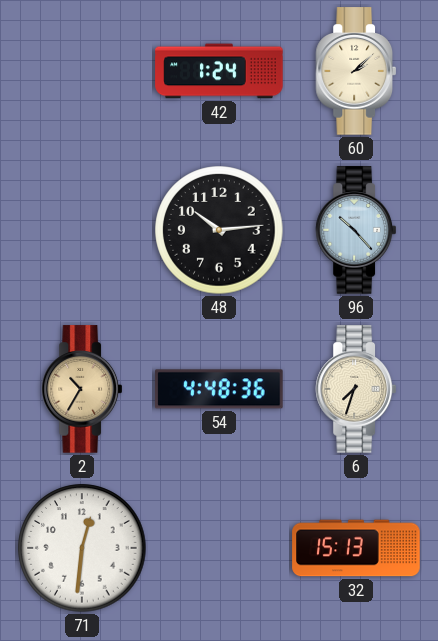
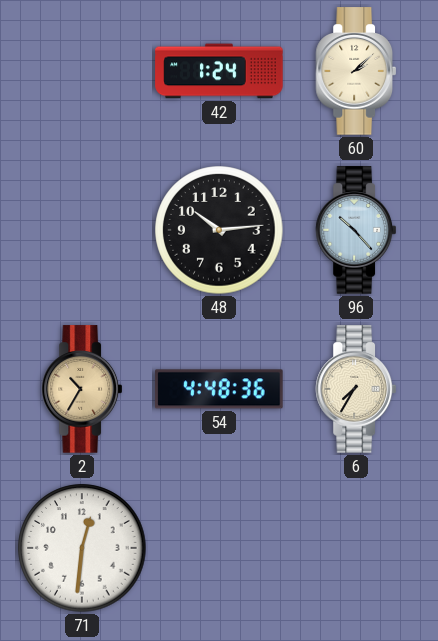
6: 7:33 -> 7:35 (355, 389)
32: 15:13 -> none (356, 548)
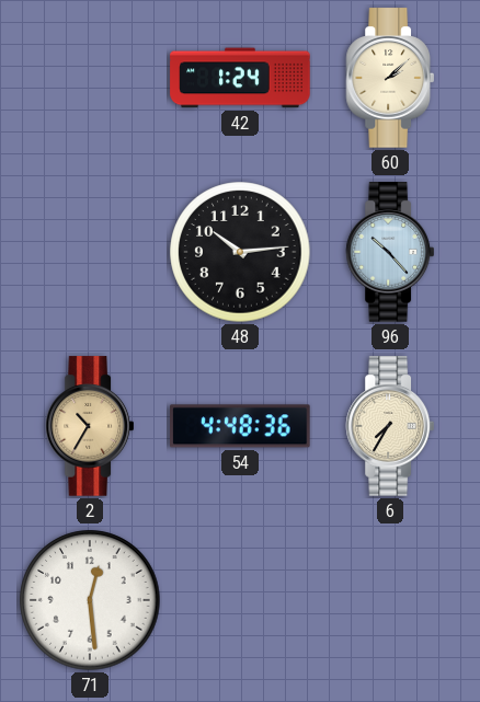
71: 12:31 -> 12:29 (90, 600)
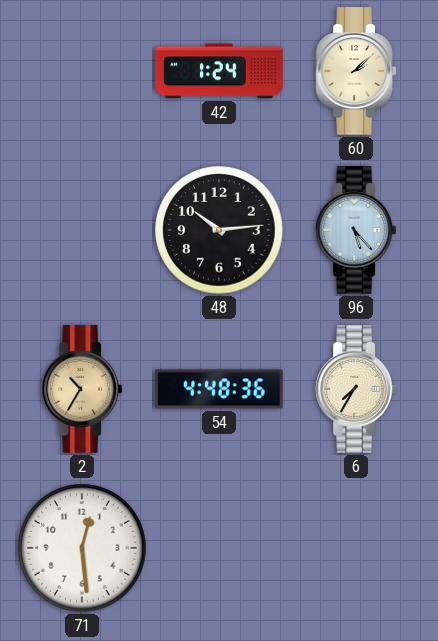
96: 10:23 -> 5:23 (355, 230)
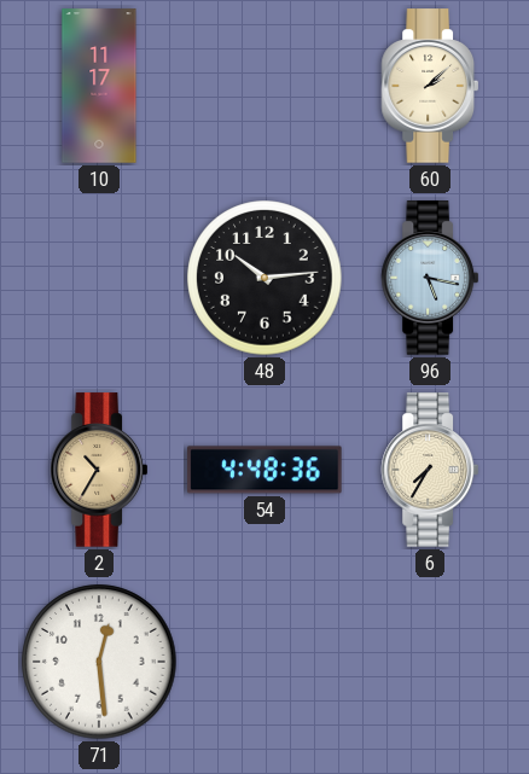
10: none -> 11:17 (99, 86)
42: 1:24 -> none (219, 71)
96: 5:23 -> 5:17 (429, 278)
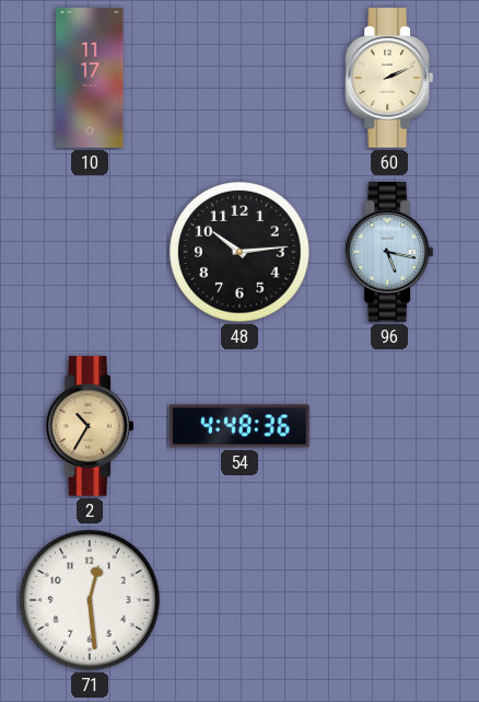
60: 2:08 -> 2:11 (388, 78)
6: 7:35 -> none (429, 470)
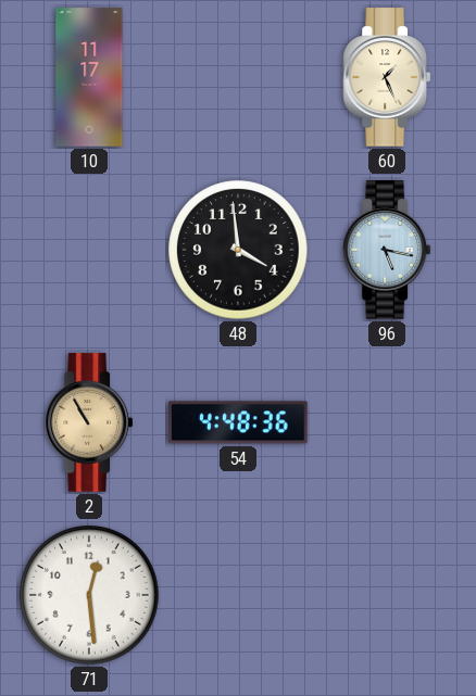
60: 2:11 -> 1:26 (386, 77)
48: 10:14 -> 3:59 (238, 250)
2: 10:35 -> 10:55 (88, 422)
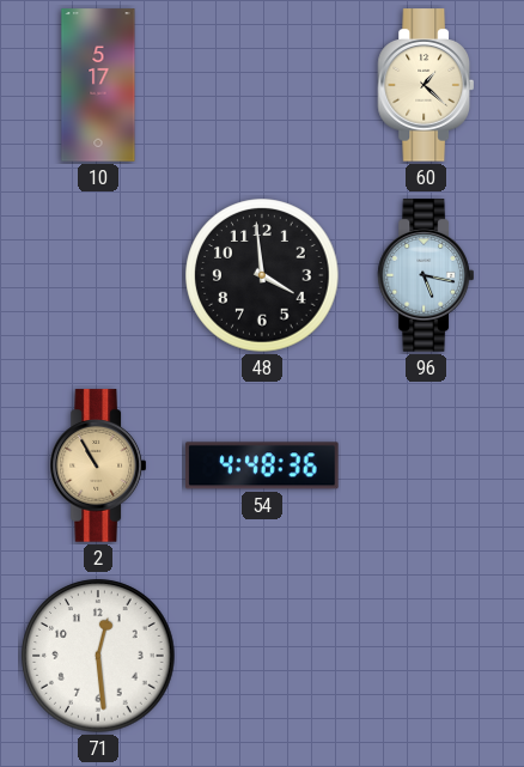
10: 11:17 -> 5:17 (98, 85)
60: 1:26 -> 1:22 (425, 85)
